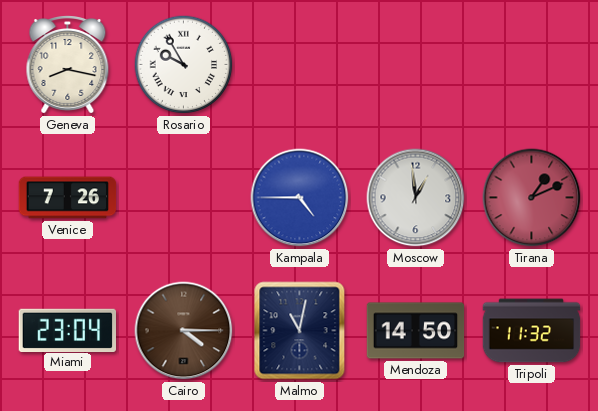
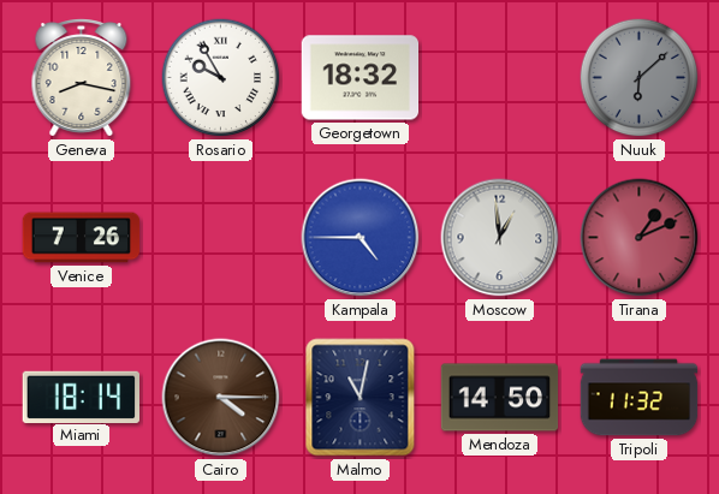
Georgetown: none -> 18:32 (361, 78)
Nuuk: none -> 6:08 (640, 78)
Miami: 23:04 -> 18:14 (81, 397)
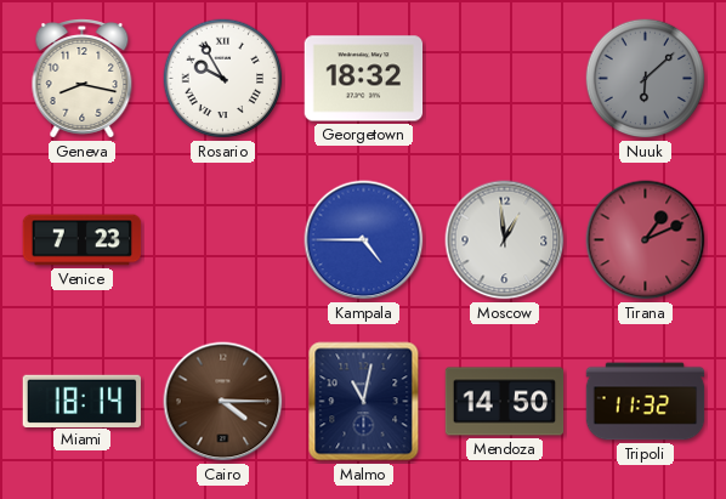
Venice: 7:26 -> 7:23 (83, 240)
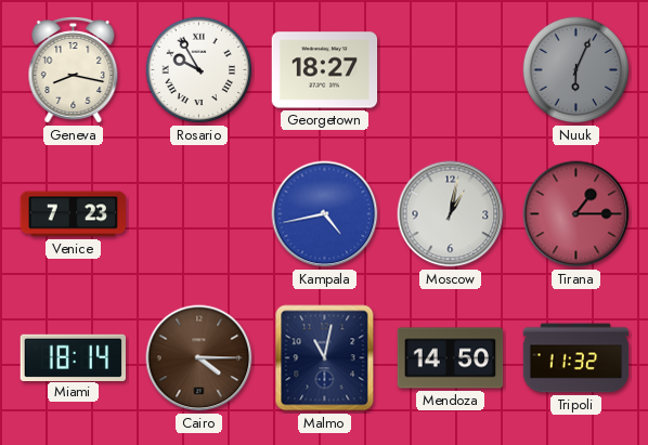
Georgetown: 18:32 -> 18:27 (325, 70)
Nuuk: 6:08 -> 6:04 (576, 70)
Kampala: 4:45 -> 4:43 (325, 214)
Moscow: 12:59 -> 1:02 (451, 214)
Tirana: 1:11 -> 1:15 (576, 214)
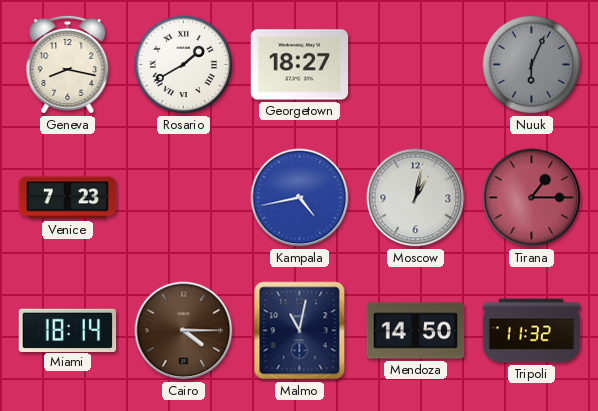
Rosario: 9:55 -> 1:40 (184, 65)
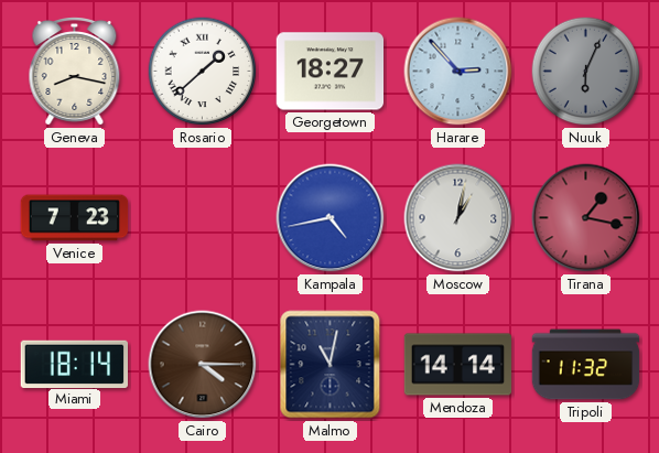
Rosario: 1:40 -> 1:38 (203, 72)
Harare: none -> 2:53 (458, 72)
Tirana: 1:15 -> 1:17 (586, 218)
Mendoza: 14:50 -> 14:14 (458, 365)
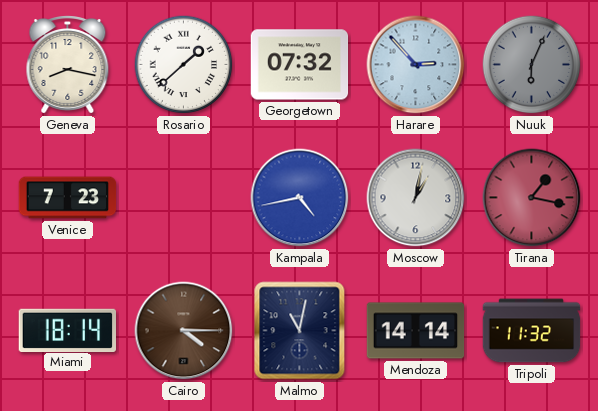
Georgetown: 18:27 -> 07:32 (300, 65)
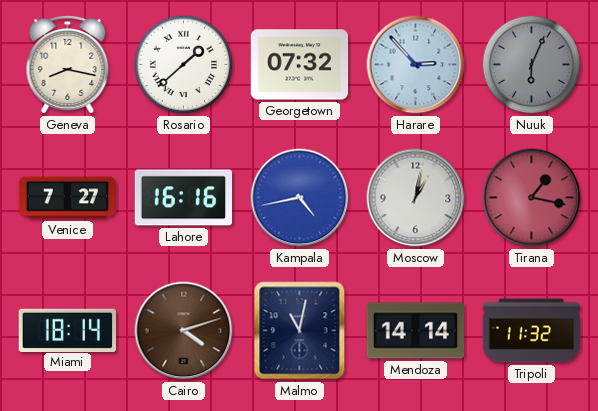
Venice: 7:23 -> 7:27 (68, 198)
Lahore: none -> 16:16 (184, 198)
Cairo: 4:15 -> 4:12 (184, 331)
